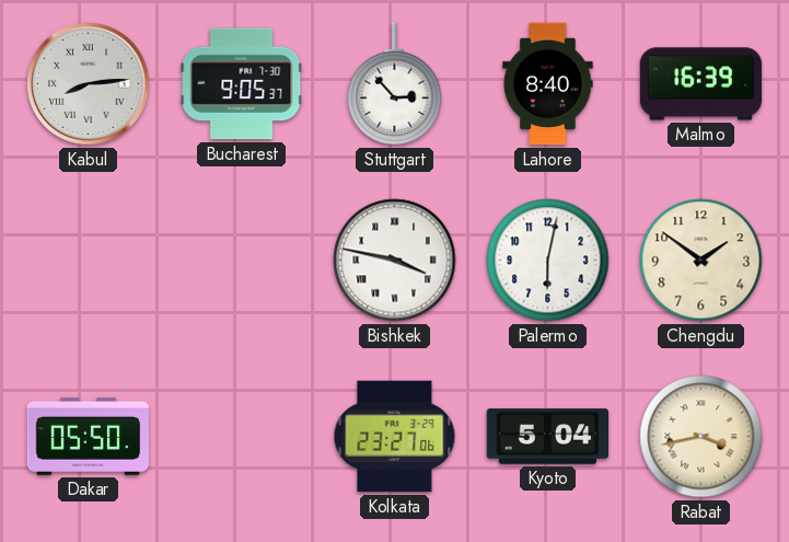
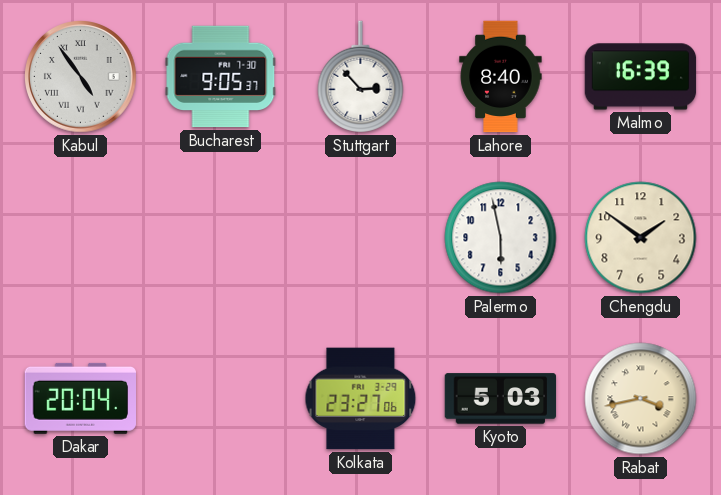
Kabul: 8:14 -> 4:54 (81, 77)
Bishkek: 3:47 -> none (395, 261)
Palermo: 6:02 -> 5:58 (501, 238)
Dakar: 05:50 -> 20:04 (81, 398)
Kyoto: 5:04 -> 5:03 (501, 399)
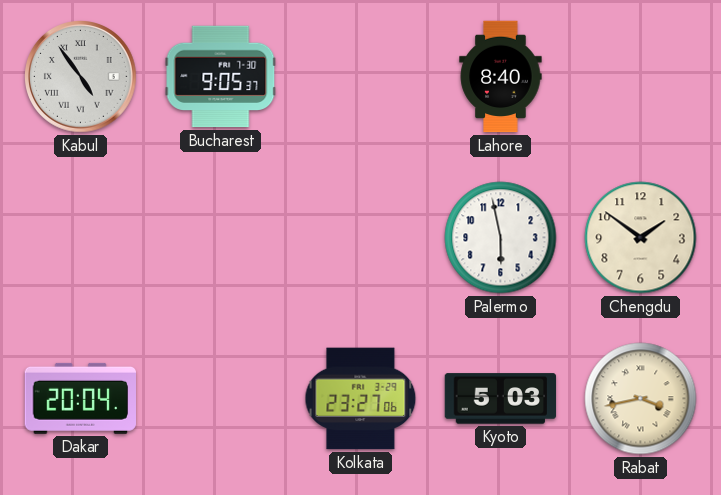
Stuttgart: 2:53 -> none (361, 77)
Malmo: 16:39 -> none (641, 77)
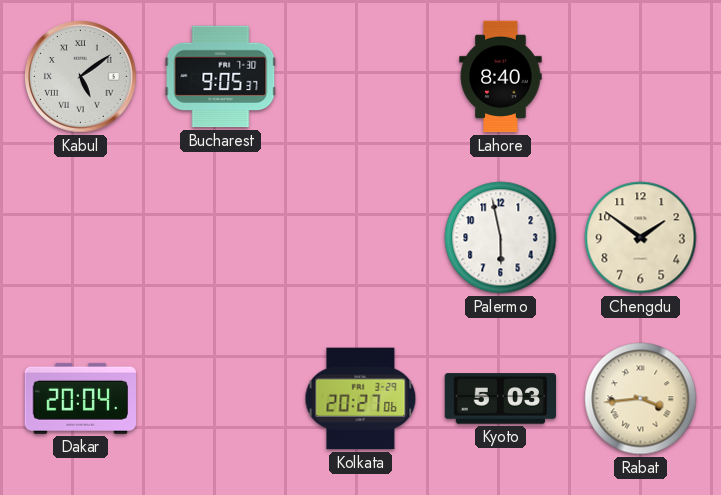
Kabul: 4:54 -> 5:09 (81, 77)
Kolkata: 23:27 -> 20:27 (361, 399)
Rabat: 3:43 -> 3:44 (641, 399)
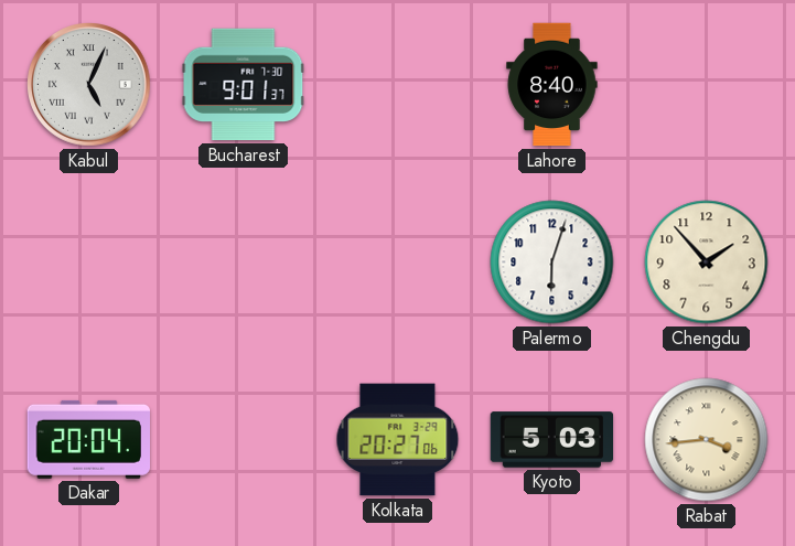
Kabul: 5:09 -> 5:04 (89, 85)
Bucharest: 9:05 -> 9:01 (244, 85)
Palermo: 5:58 -> 6:03 (552, 263)
Chengdu: 1:51 -> 1:53 (707, 263)
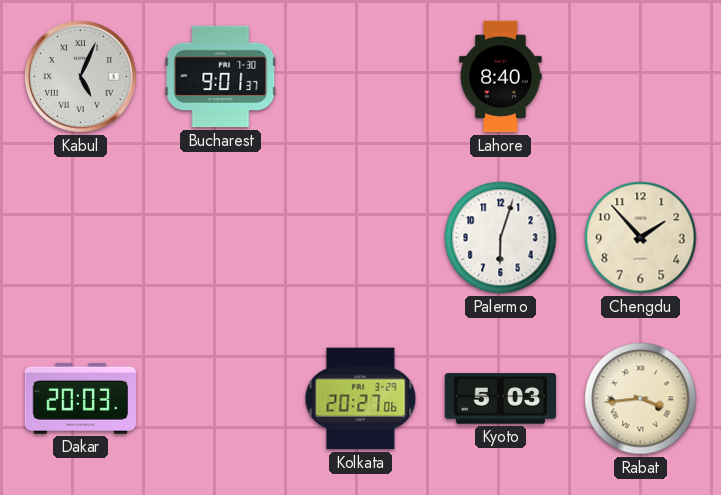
Dakar: 20:04 -> 20:03 (81, 398)
